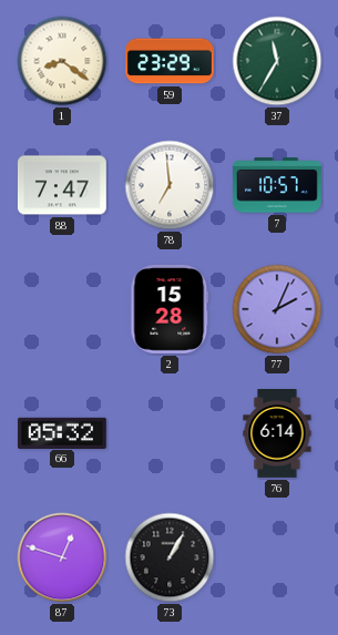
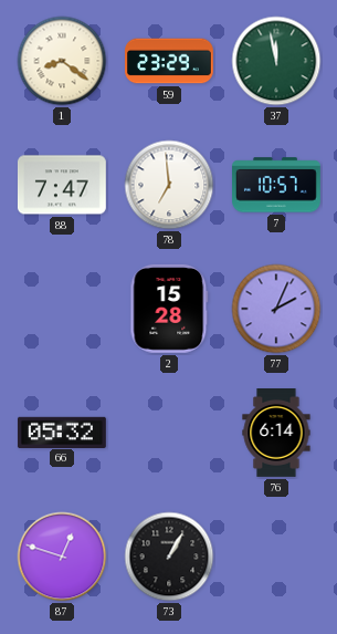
37: 11:35 -> 11:58 (276, 61)
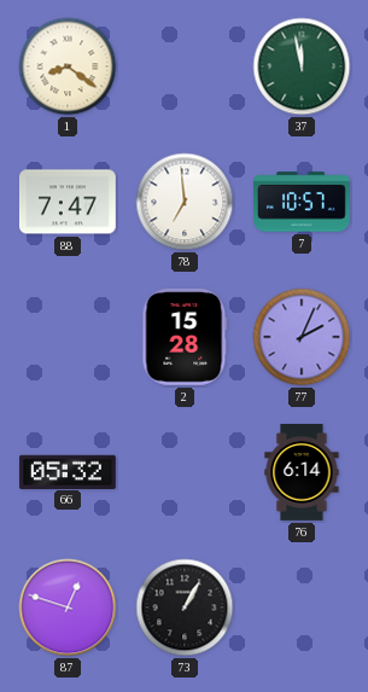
59: 23:29 -> none (170, 61)
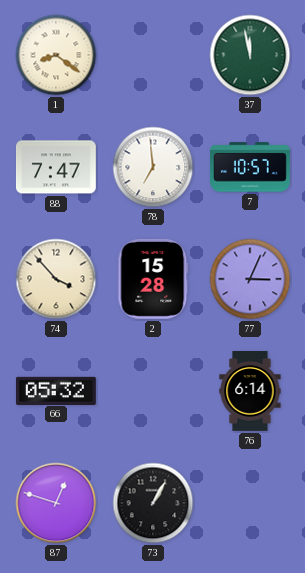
74: none -> 3:53 (56, 279)
77: 2:04 -> 3:04 (250, 279)
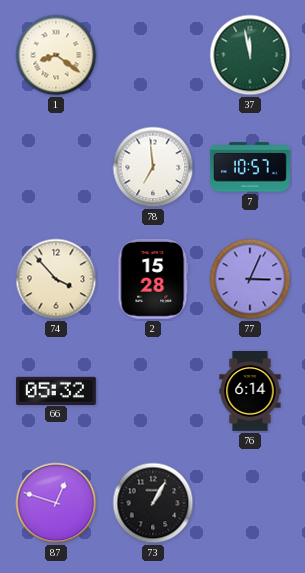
88: 7:47 -> none (56, 167)
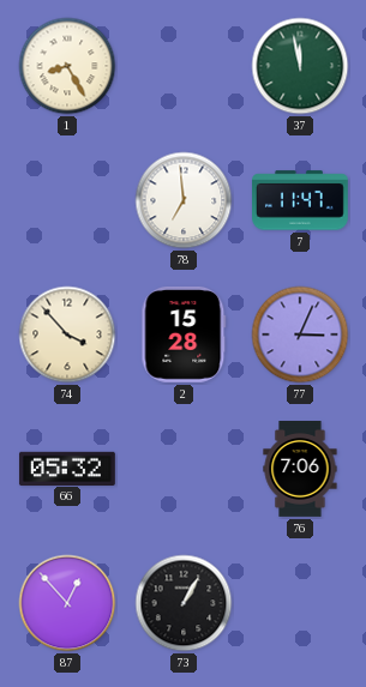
1: 8:21 -> 8:25 (67, 66)
7: 10:57 -> 11:47 (301, 200)
76: 6:14 -> 7:06 (300, 470)
87: 12:48 -> 12:53 (67, 603)
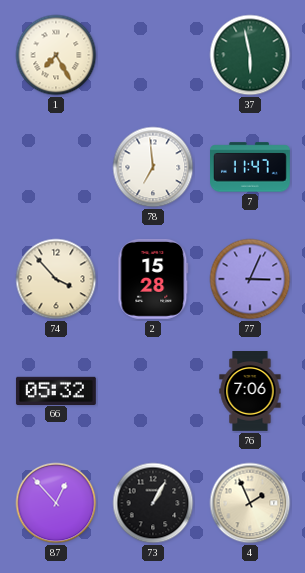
1: 8:25 -> 7:25 (56, 55)
37: 11:58 -> 5:58 (250, 55)
4: none -> 1:56 (250, 503)
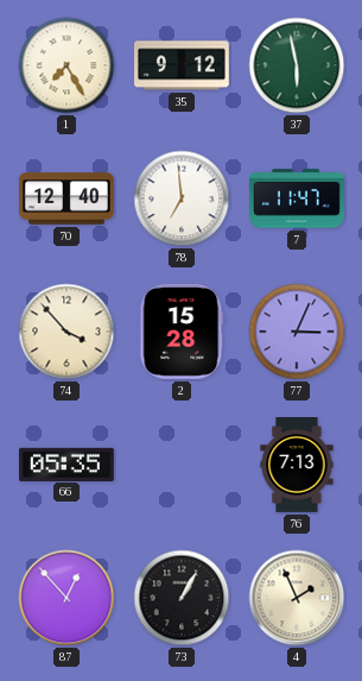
35: none -> 9:12 (183, 65)
70: none -> 12:40 (68, 198)
66: 05:32 -> 05:35 (66, 464)
76: 7:06 -> 7:13 (297, 466)
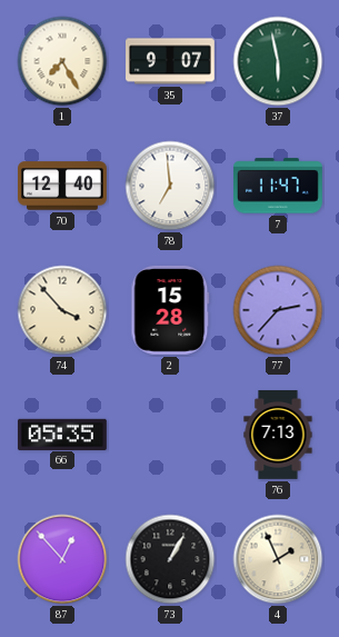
35: 9:12 -> 9:07 (171, 61)
77: 3:04 -> 2:37 (278, 310)
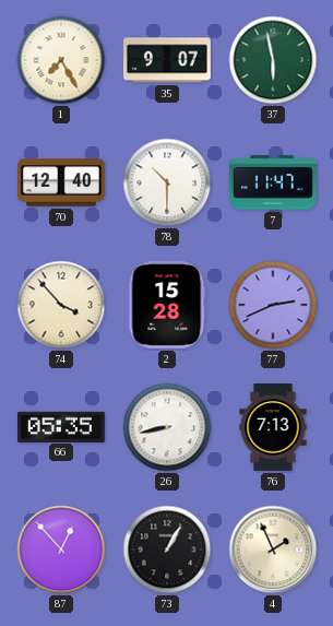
78: 6:59 -> 10:30 (167, 182)
77: 2:37 -> 2:41 (273, 305)
26: none -> 8:43 (167, 427)
